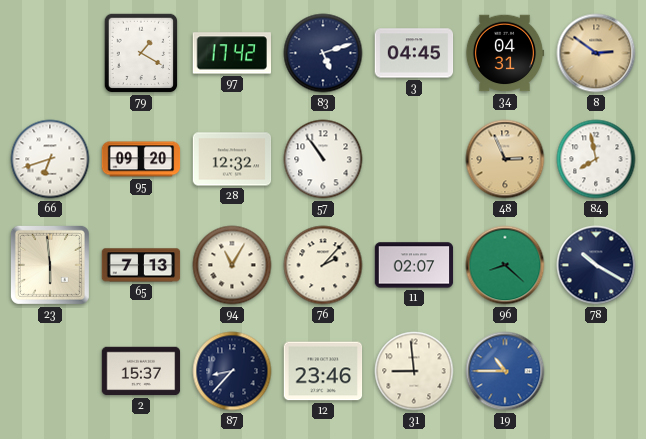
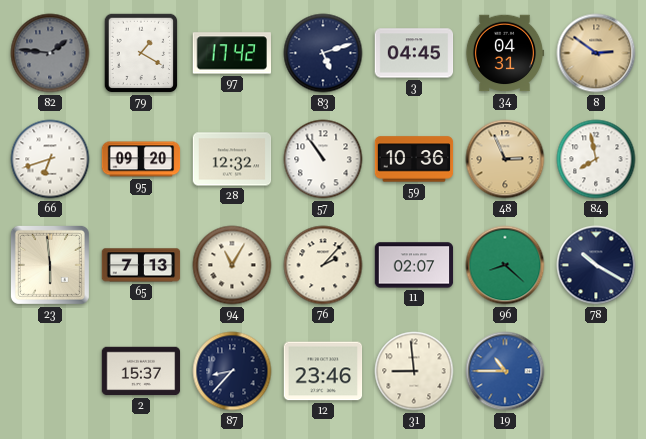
82: none -> 1:46 (50, 53)
59: none -> 10:36 (414, 159)
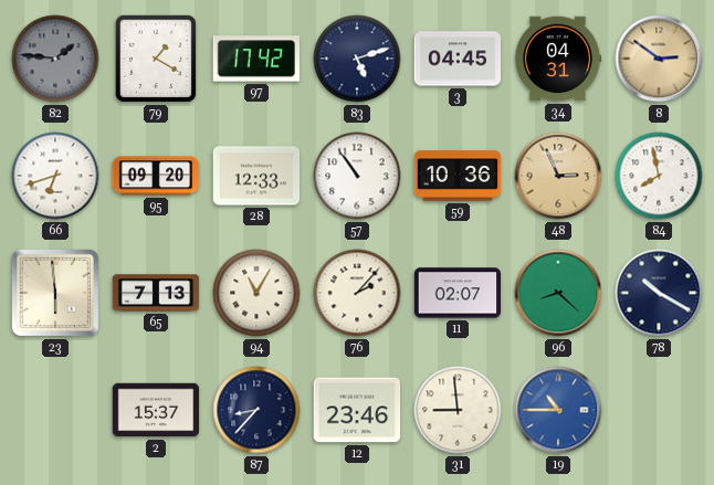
28: 12:32 -> 12:33 (256, 176)
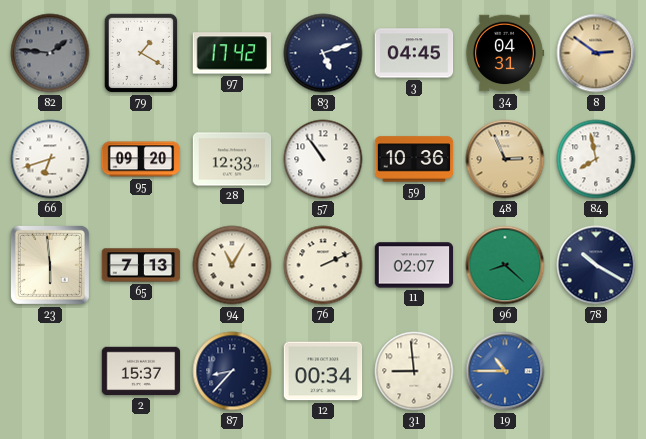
76: 2:07 -> 2:11 (323, 265)
12: 23:46 -> 00:34 (323, 371)
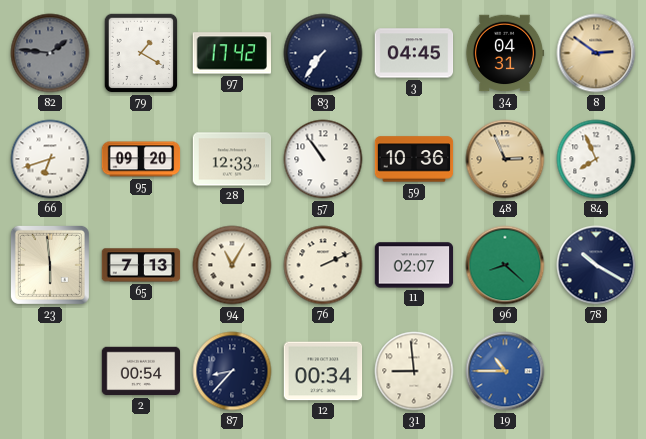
83: 5:12 -> 7:36 (323, 53)
84: 7:58 -> 7:56 (596, 159)
2: 15:37 -> 00:54 (141, 371)
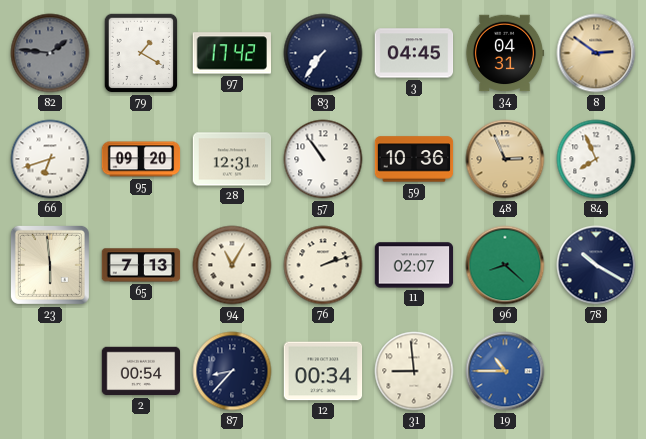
28: 12:33 -> 12:31 (232, 159)
76: 2:11 -> 2:12 (323, 265)
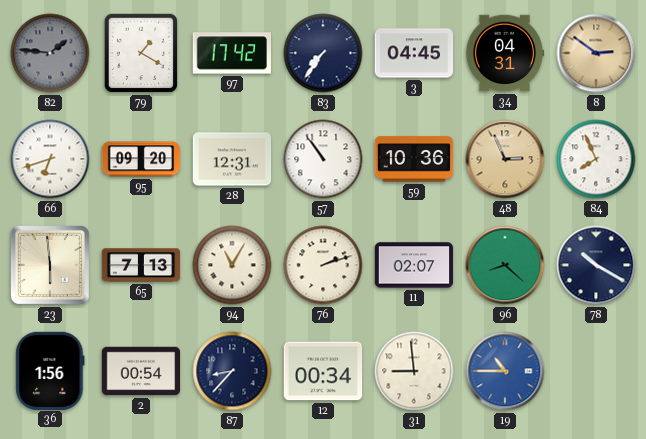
36: none -> 1:56 (50, 370)
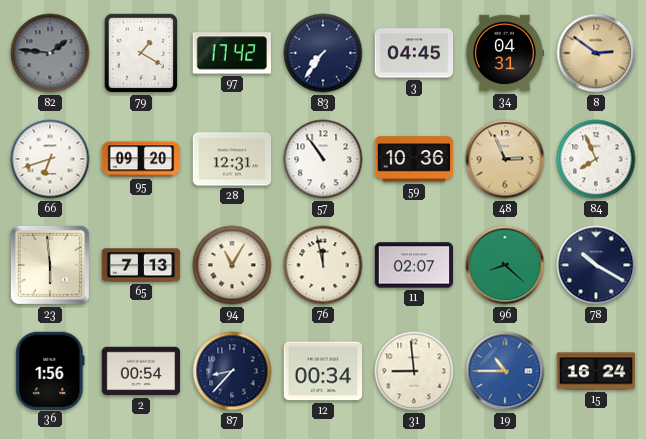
76: 2:12 -> 11:58 (323, 265)
15: none -> 16:24 (596, 371)
